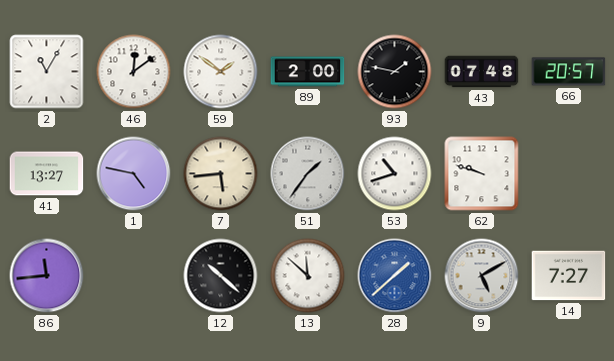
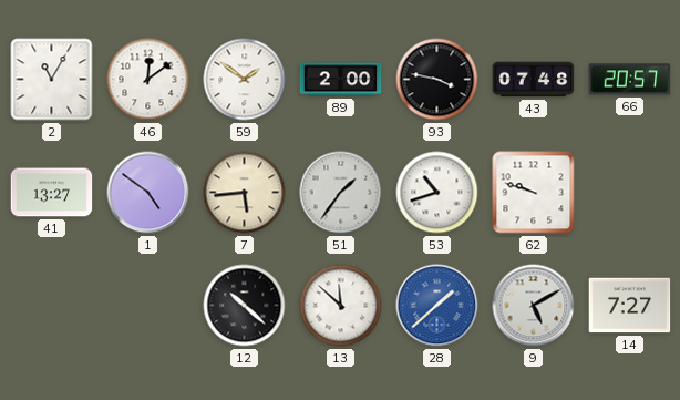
93: 1:47 -> 3:47 (437, 80)
1: 4:47 -> 4:51 (148, 193)
86: 11:44 -> none (47, 276)
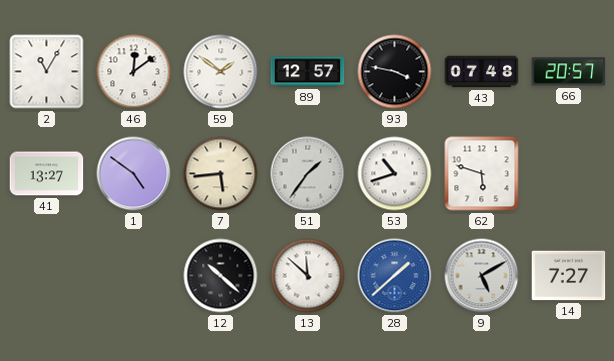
89: 2:00 -> 12:57 (308, 72)
62: 9:48 -> 5:48 (482, 174)
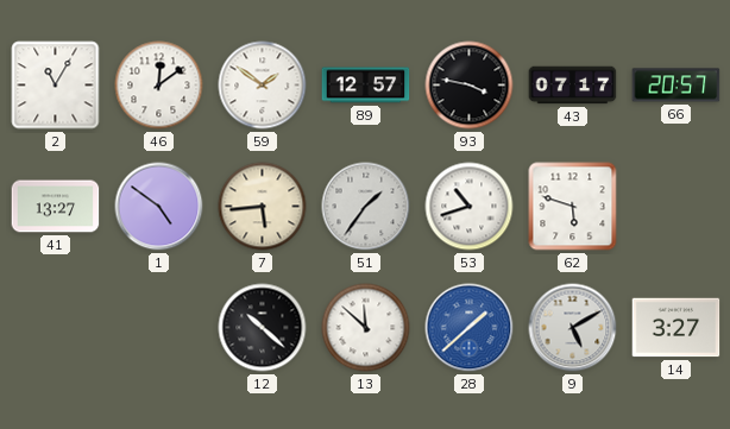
43: 07:48 -> 07:17 (573, 86)
14: 7:27 -> 3:27 (676, 328)
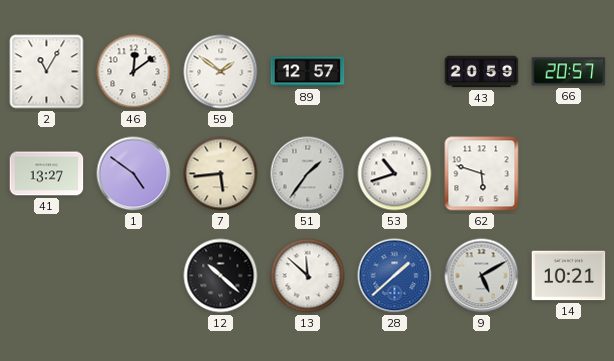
93: 3:47 -> none (470, 86)
43: 07:17 -> 20:59 (482, 72)
14: 3:27 -> 10:21 (569, 276)
